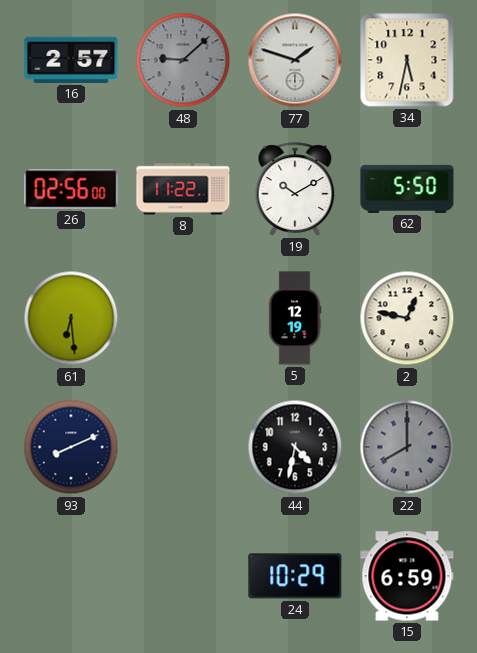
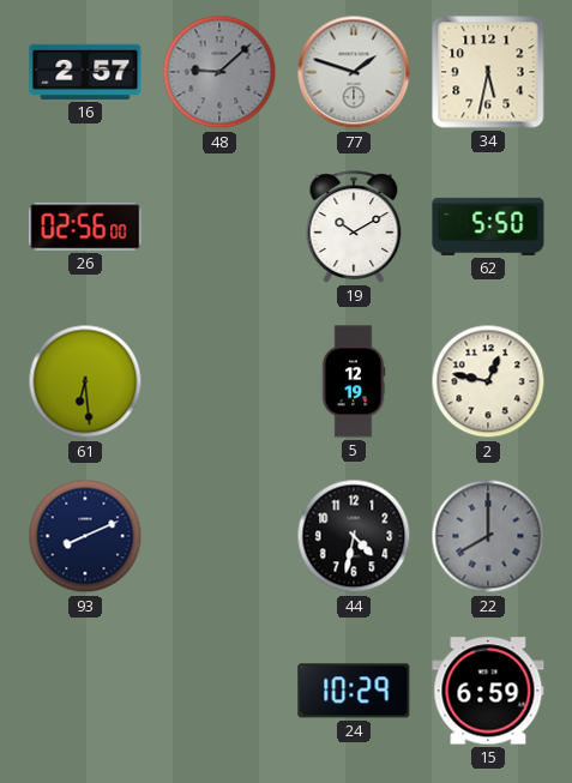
8: 11:22 -> none (183, 189)
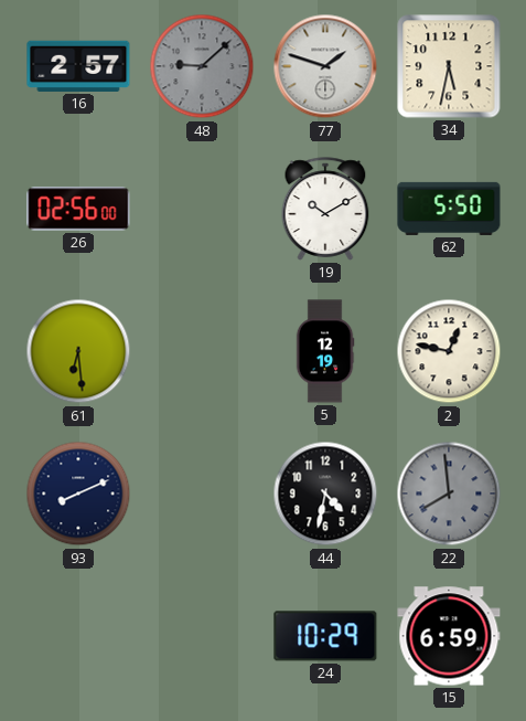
22: 8:00 -> 7:59 (449, 494)
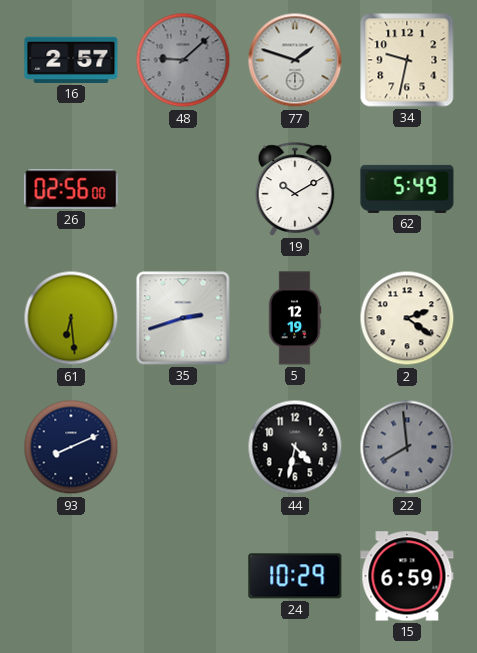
34: 5:32 -> 9:32 (407, 60)
62: 5:50 -> 5:49 (407, 189)
35: none -> 2:42 (183, 318)
2: 12:47 -> 2:21 (407, 318)
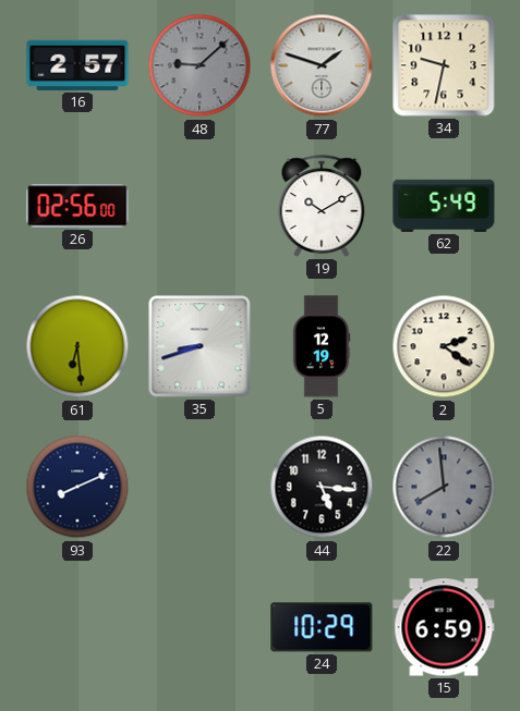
35: 2:42 -> 8:42 (199, 346)
44: 4:32 -> 5:16 (322, 487)
